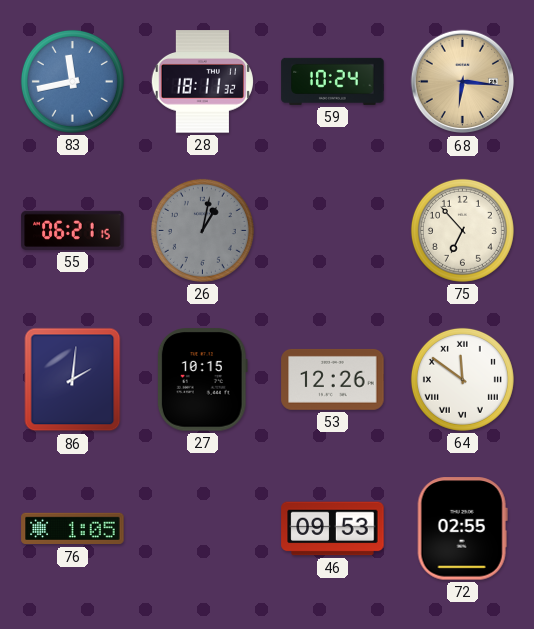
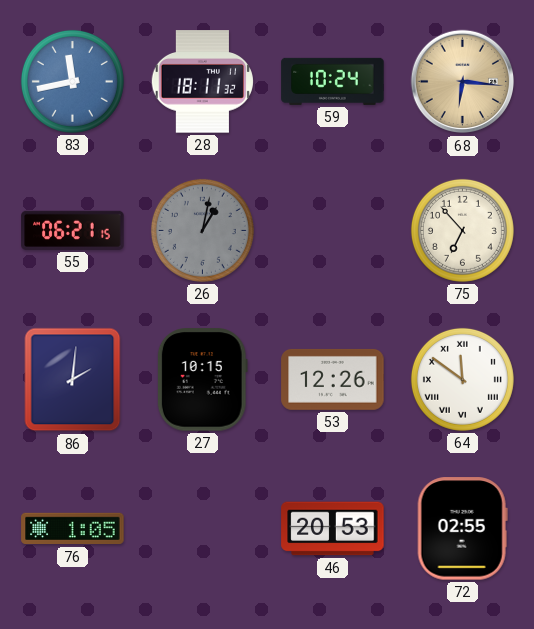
46: 09:53 -> 20:53 (333, 529)
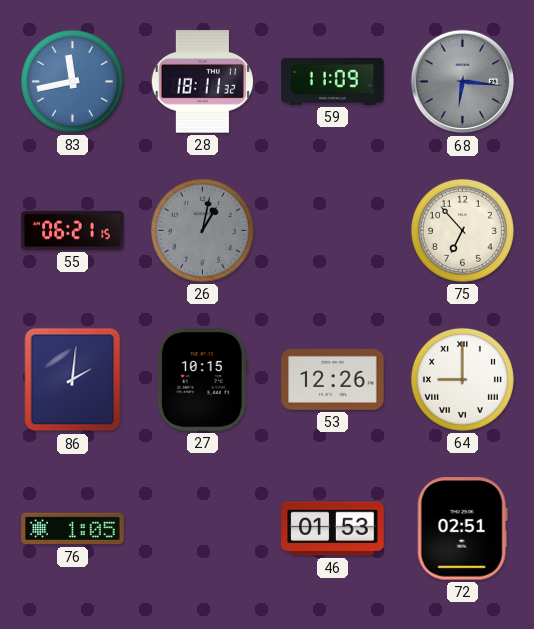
59: 10:24 -> 11:09 (333, 81)
68 dial: champagne -> grey (463, 82)
64: 11:51 -> 9:00 (462, 379)
46: 20:53 -> 01:53 (333, 529)
72: 02:55 -> 02:51 (462, 529)
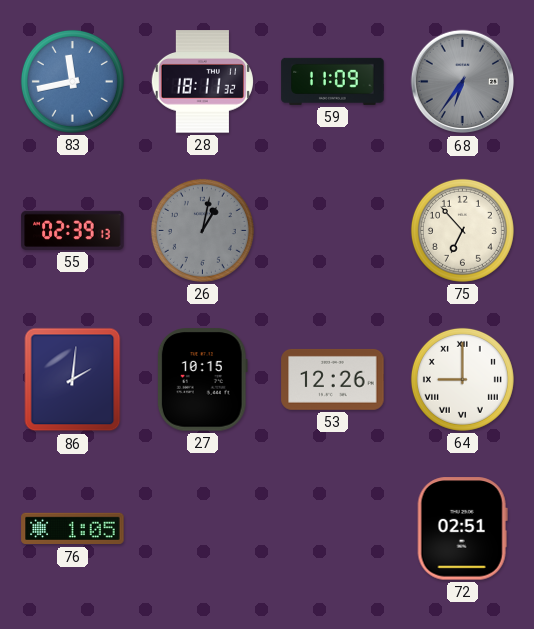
68: 6:16 -> 6:36 (463, 82)
55: 06:21 -> 02:39 (73, 230)
46: 01:53 -> none (333, 529)
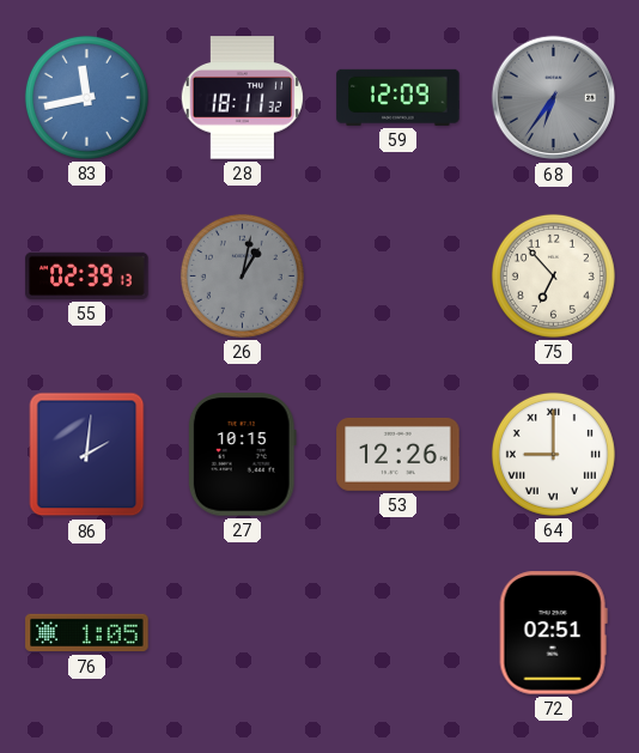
59: 11:09 -> 12:09 (398, 97)
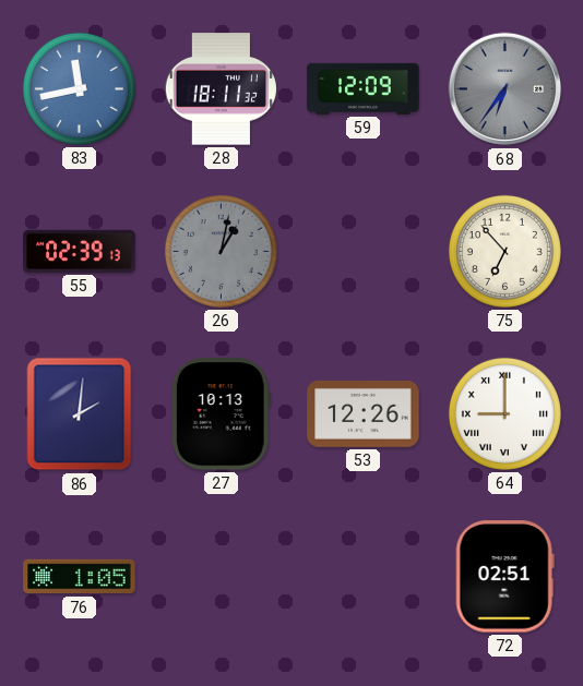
27: 10:15 -> 10:13 (221, 414)
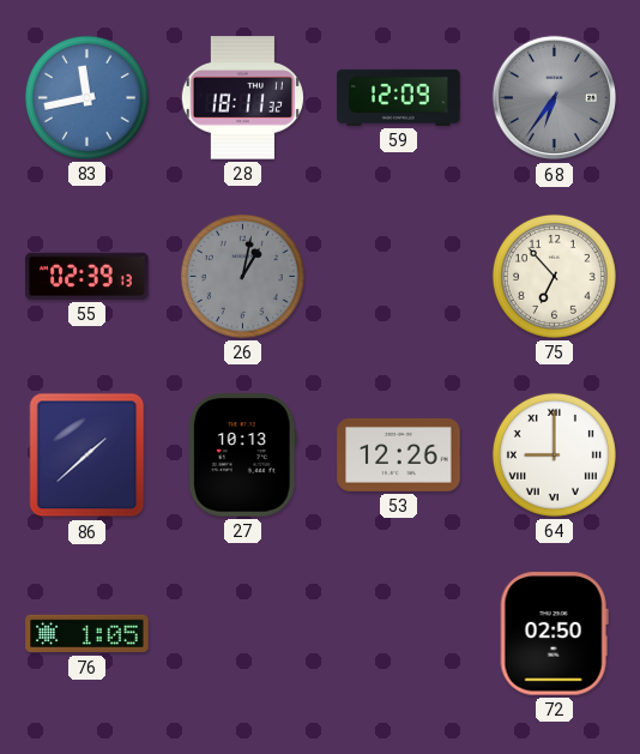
86: 2:01 -> 1:38 (87, 456)
72: 02:51 -> 02:50 (554, 634)
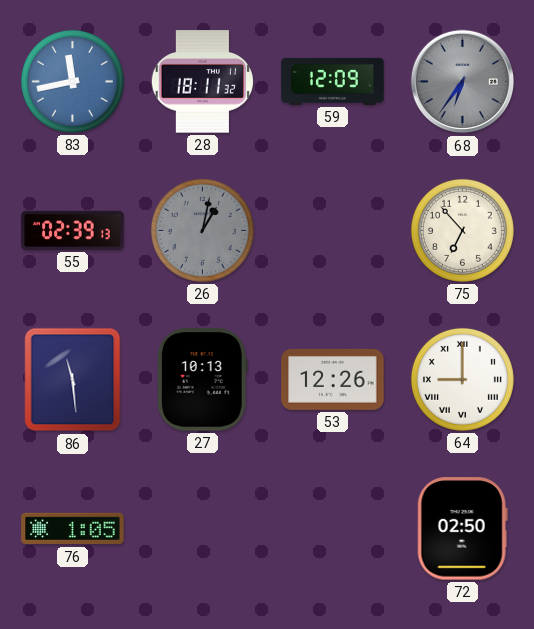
86: 1:38 -> 11:29 (73, 380)
